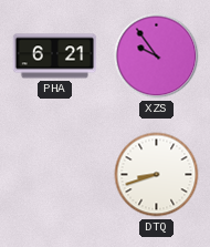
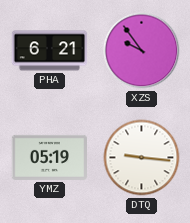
YMZ: none -> 05:19 (49, 157)
DTQ: 8:42 -> 9:16 (142, 158)
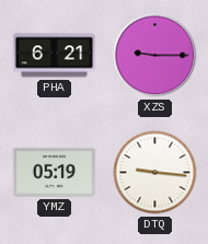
XZS: 9:54 -> 9:15 (155, 56)
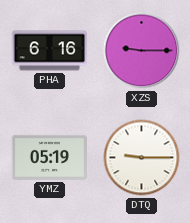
PHA: 6:21 -> 6:16 (50, 51)
DTQ: 9:16 -> 9:15 (142, 158)
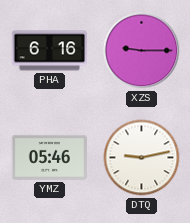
YMZ: 05:19 -> 05:46 (49, 157)
DTQ: 9:15 -> 9:13 (142, 158)
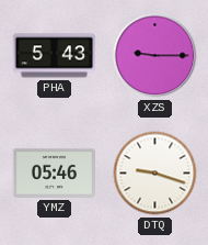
PHA: 6:16 -> 5:43 (55, 56)
DTQ: 9:13 -> 9:18 (155, 174)
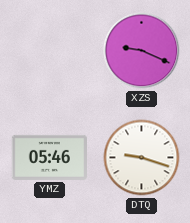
PHA: 5:43 -> none (55, 56)
XZS: 9:15 -> 9:19 (142, 51)
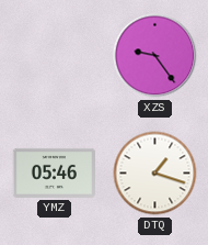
XZS: 9:19 -> 9:24 (155, 56)
DTQ: 9:18 -> 1:18 (155, 174)
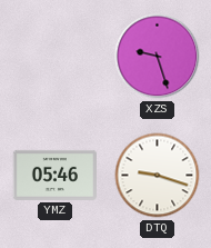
XZS: 9:24 -> 9:27 (158, 57)
DTQ: 1:18 -> 9:18 (158, 176)
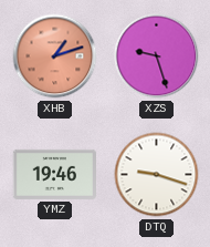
XHB: none -> 1:12 (55, 56)
YMZ: 05:46 -> 19:46 (54, 174)
